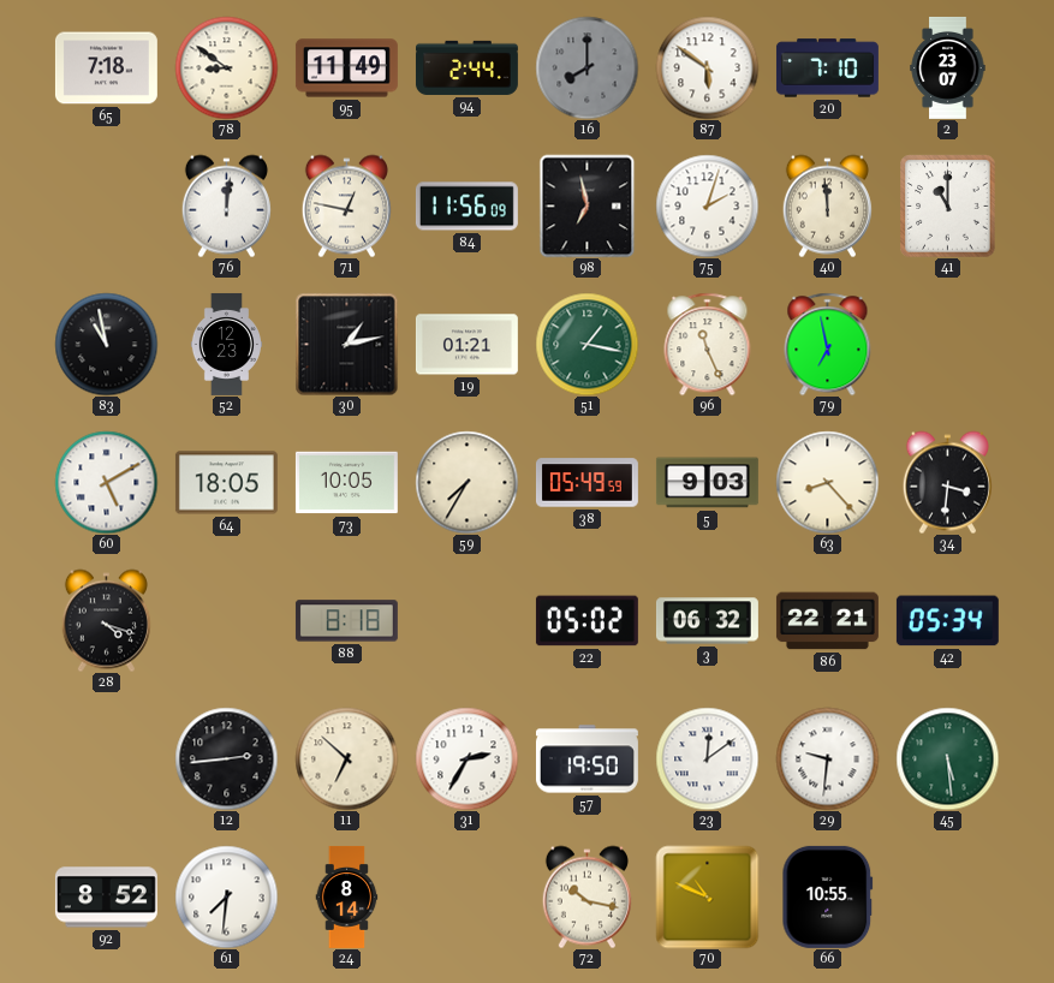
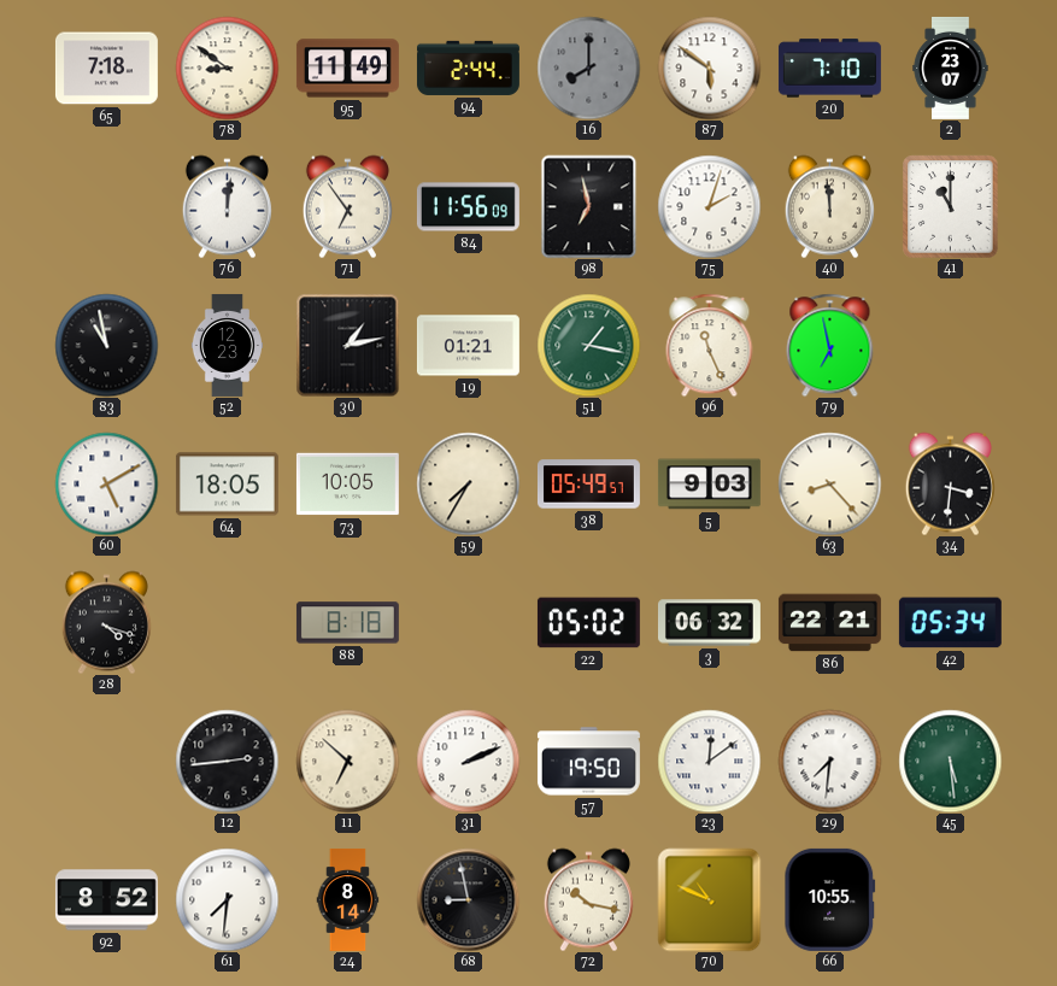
71: 12:47 -> 6:54 (347, 206)
38: 05:49:59 -> 05:49:57 (588, 485)
31: 2:35 -> 2:11 (468, 761)
29: 9:31 -> 7:31 (829, 761)
68: none -> 8:58 (468, 899)
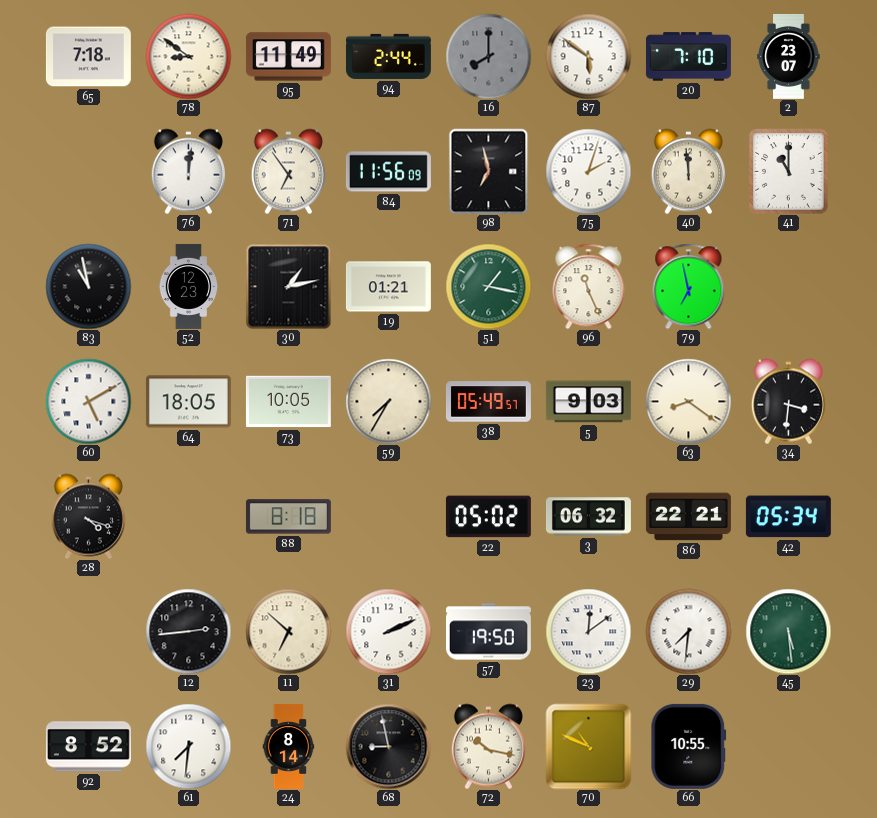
63: 8:23 -> 8:21 (688, 401)
